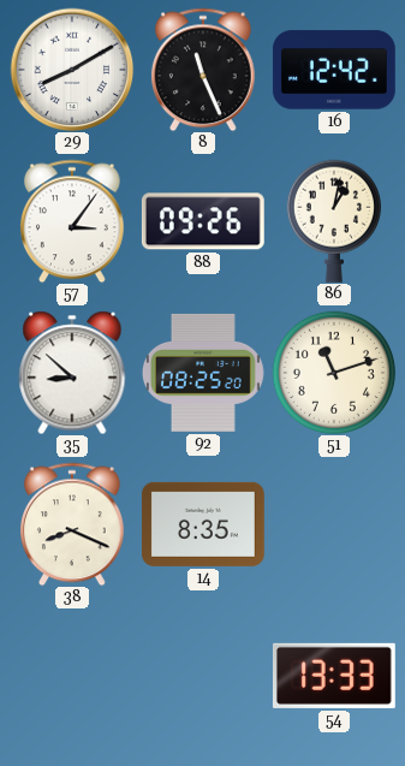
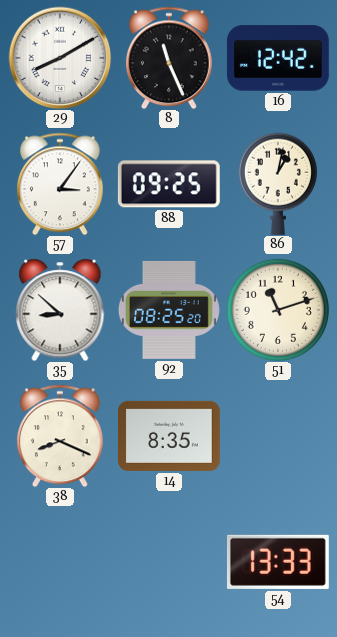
88: 09:26 -> 09:25 (169, 184)
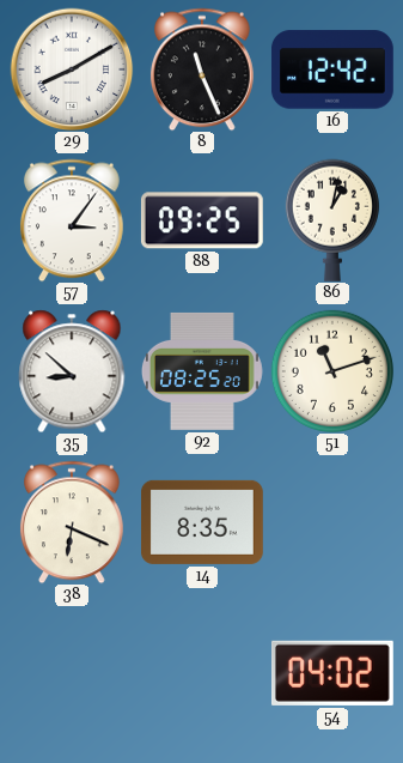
38: 8:19 -> 6:19 (72, 522)
54: 13:33 -> 04:02 (332, 673)
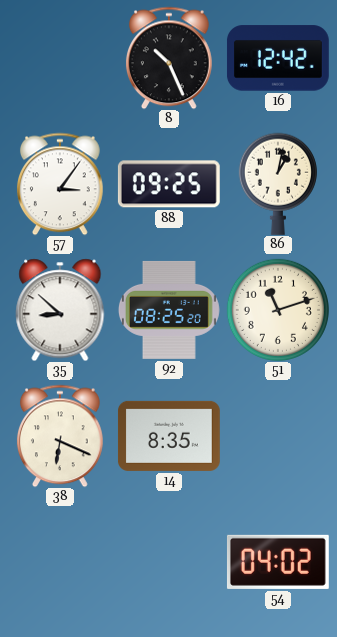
29: 8:10 -> none (72, 69)
8: 11:26 -> 10:26 (169, 58)
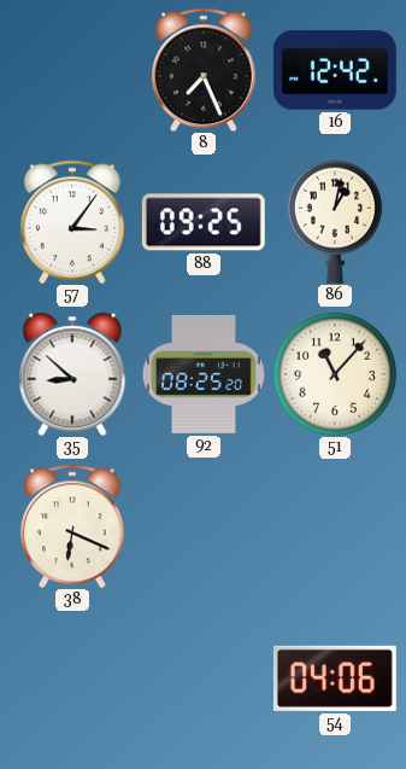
8: 10:26 -> 7:26 (204, 70)
51: 11:12 -> 11:07 (335, 374)
14: 8:35 -> none (169, 436)
54: 04:02 -> 04:06 (335, 678)
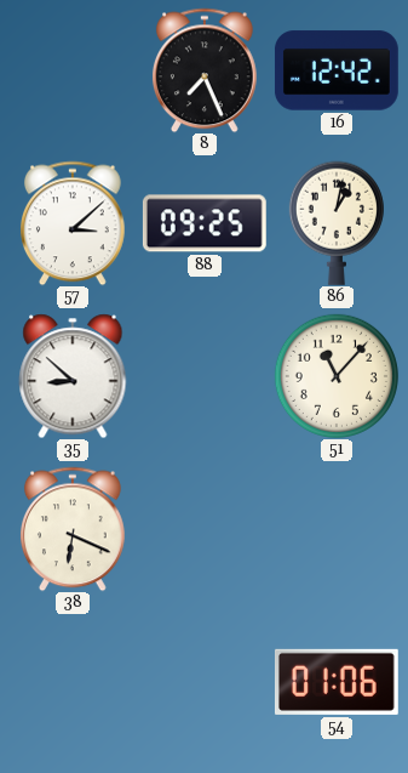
57: 3:06 -> 3:08 (73, 223)
92: 08:25 -> none (204, 374)
54: 04:06 -> 01:06 (337, 682)
